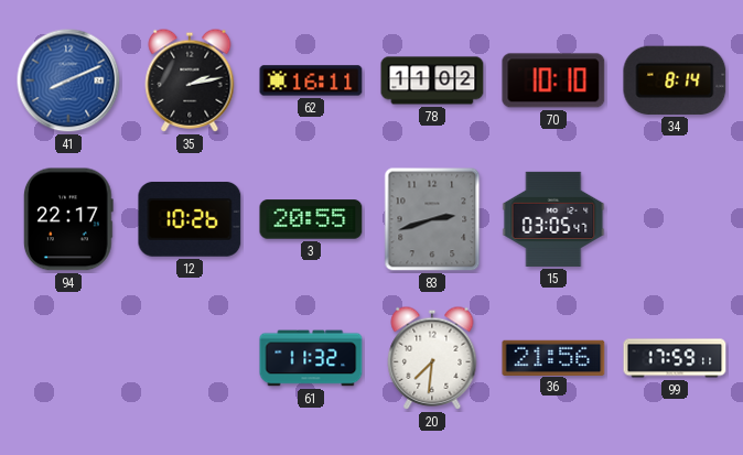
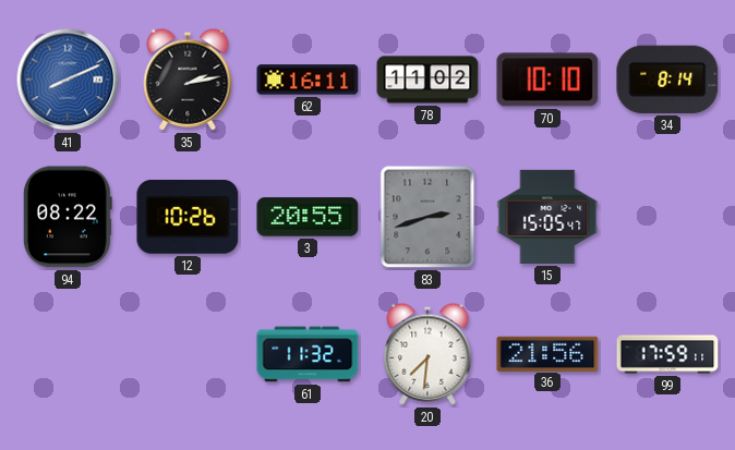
94: 22:17 -> 08:22 (68, 217)
15: 03:05 -> 15:05 (547, 217)
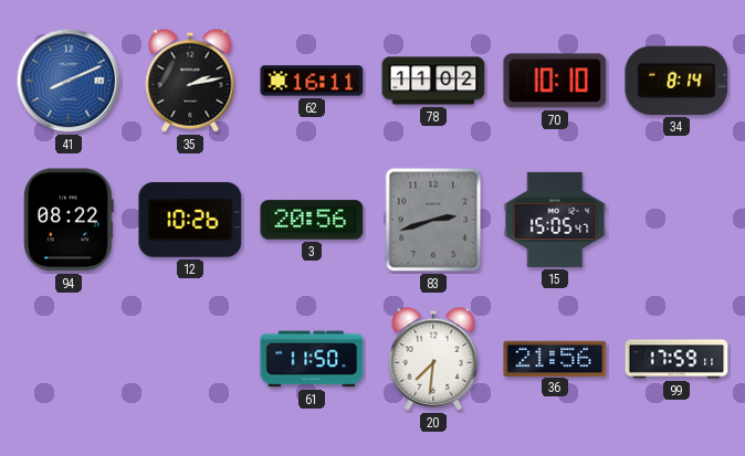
3: 20:55 -> 20:56 (312, 220)
61: 11:32 -> 11:50 (312, 359)
